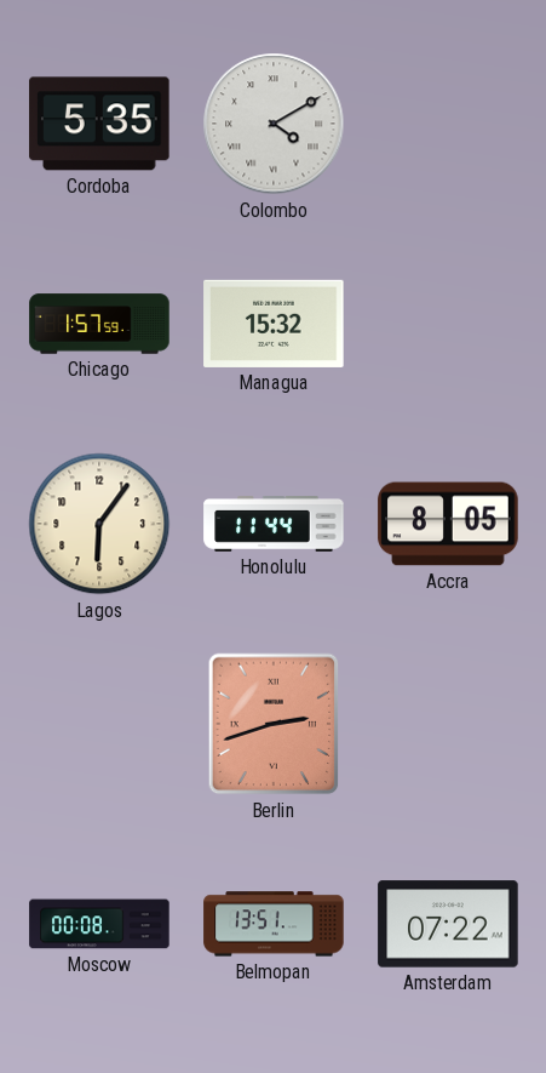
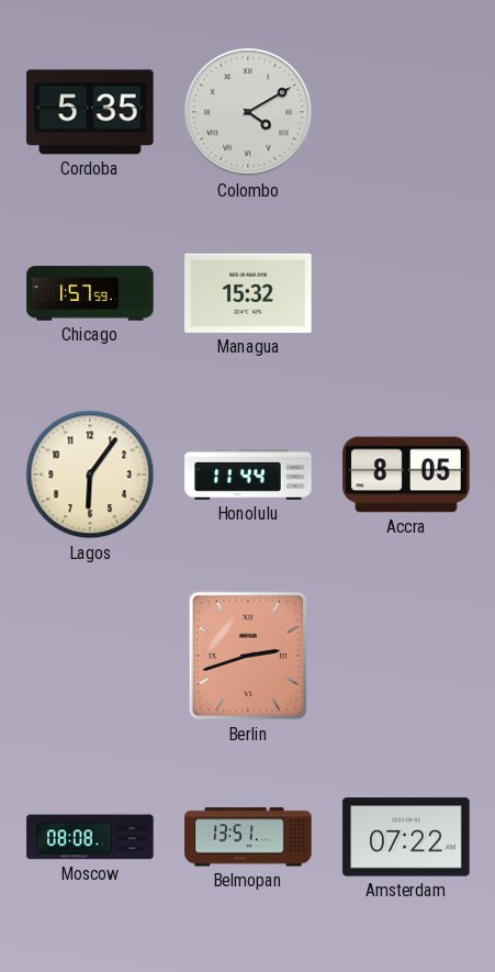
Moscow: 00:08 -> 08:08 (90, 837)
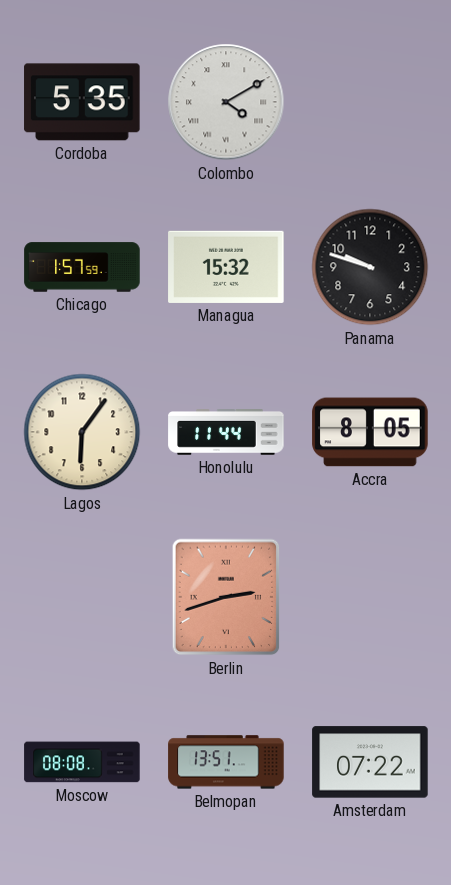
Panama: none -> 9:48 (370, 267)
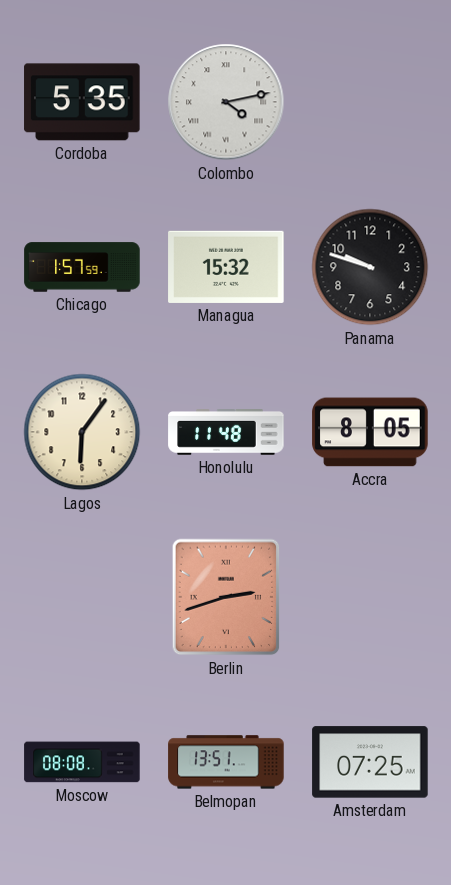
Colombo: 4:10 -> 4:13 (226, 102)
Honolulu: 11:44 -> 11:48 (226, 433)
Amsterdam: 07:22 -> 07:25 (370, 762)
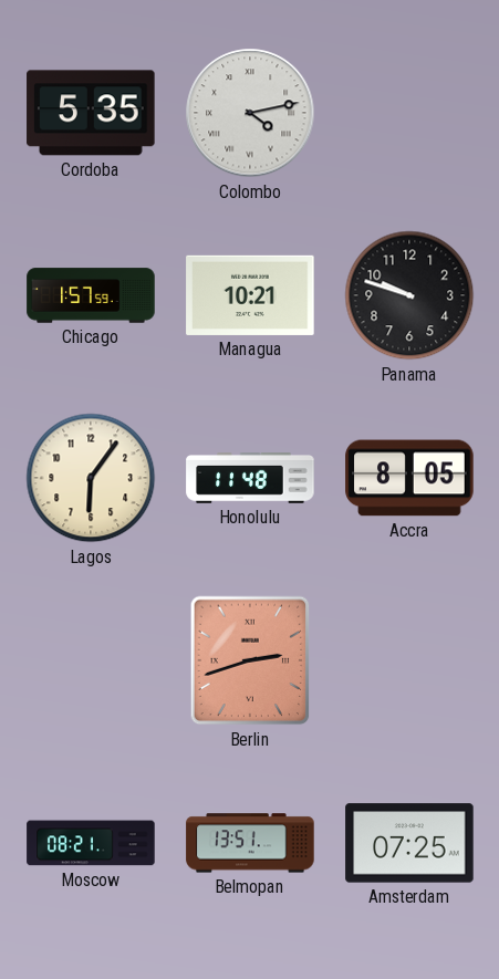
Managua: 15:32 -> 10:21 (250, 295)
Moscow: 08:08 -> 08:21 (91, 843)
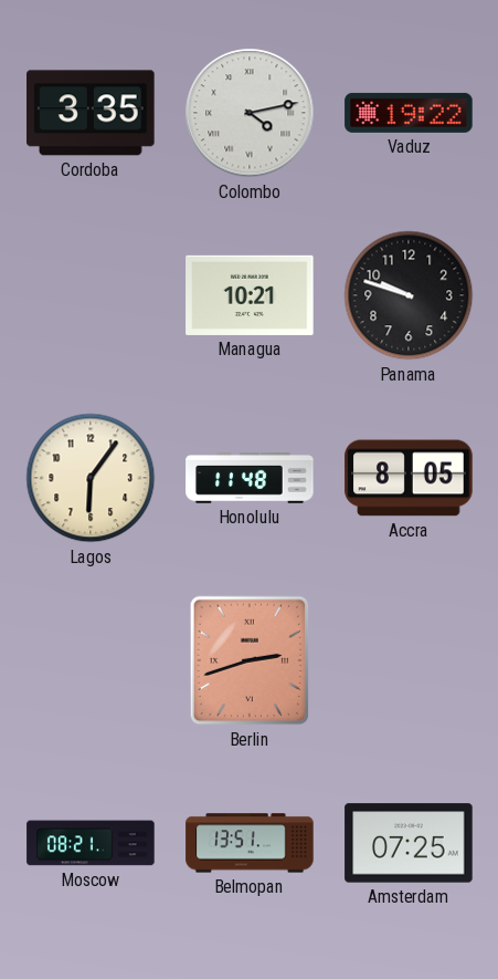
Cordoba: 5:35 -> 3:35 (91, 113)
Vaduz: none -> 19:22 (409, 113)
Chicago: 1:57 -> none (91, 295)
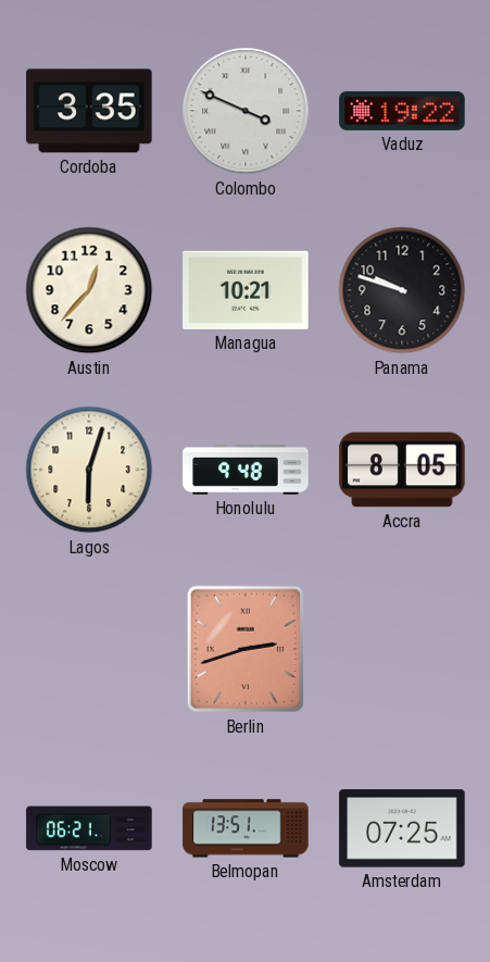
Colombo: 4:13 -> 3:49 (246, 111)
Austin: none -> 12:37 (89, 290)
Lagos: 6:06 -> 6:03 (89, 470)
Honolulu: 11:48 -> 9:48 (246, 471)
Moscow: 08:21 -> 06:21 (89, 828)
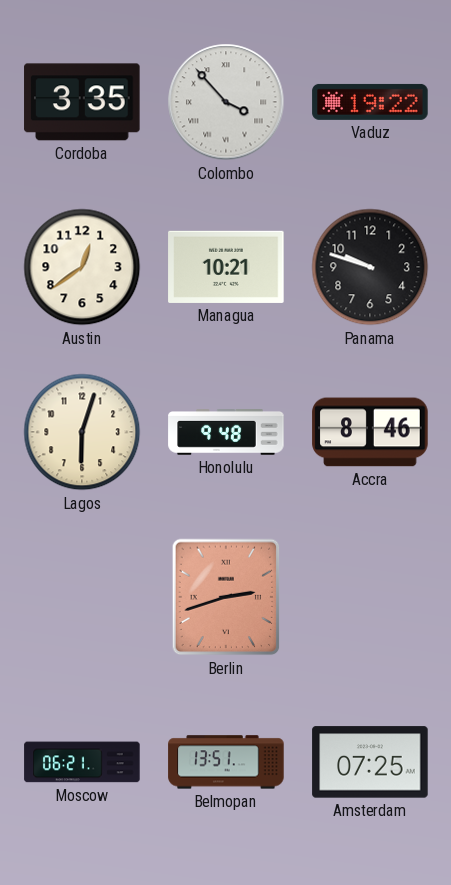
Colombo: 3:49 -> 3:53 (226, 102)
Austin: 12:37 -> 12:39 (82, 267)
Accra: 8:05 -> 8:46 (370, 432)
